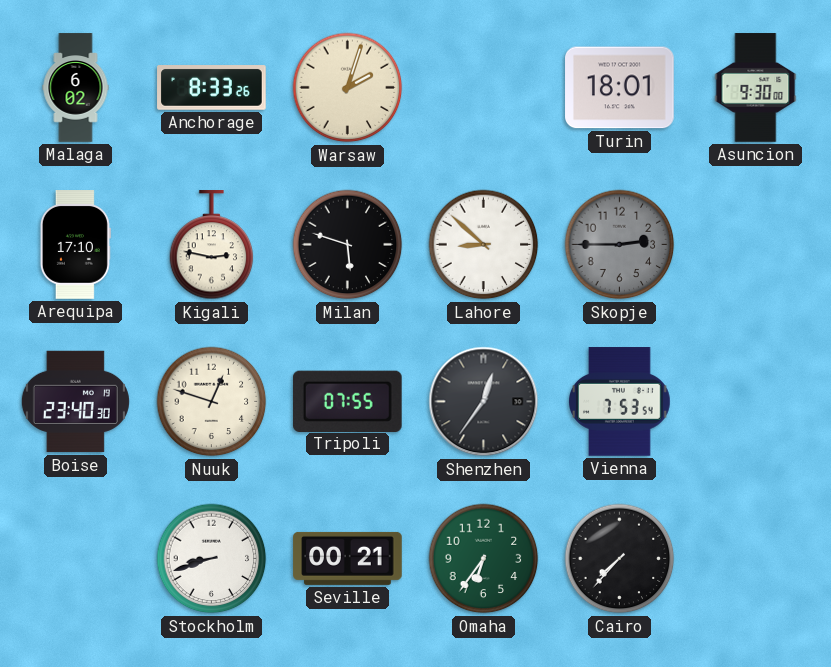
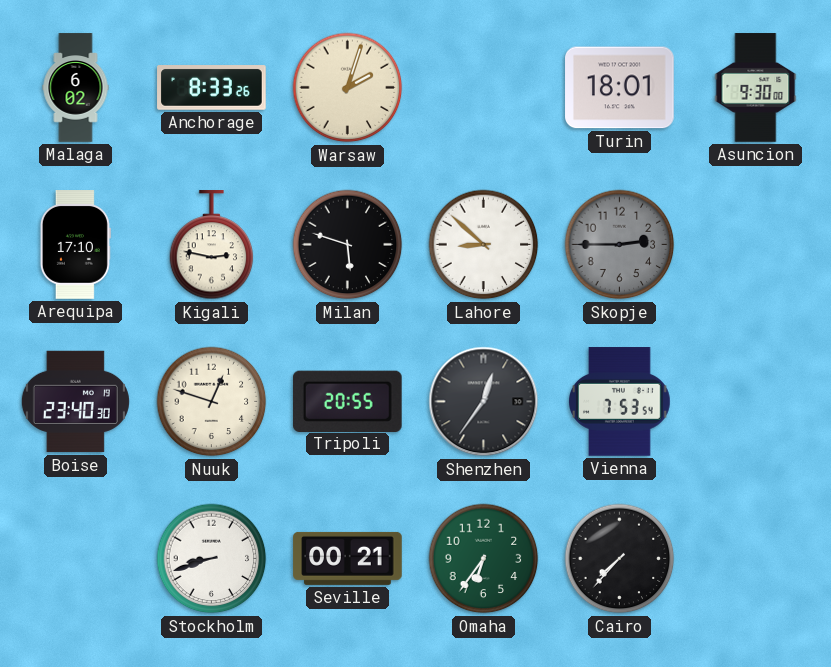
Tripoli: 07:55 -> 20:55 (347, 401)
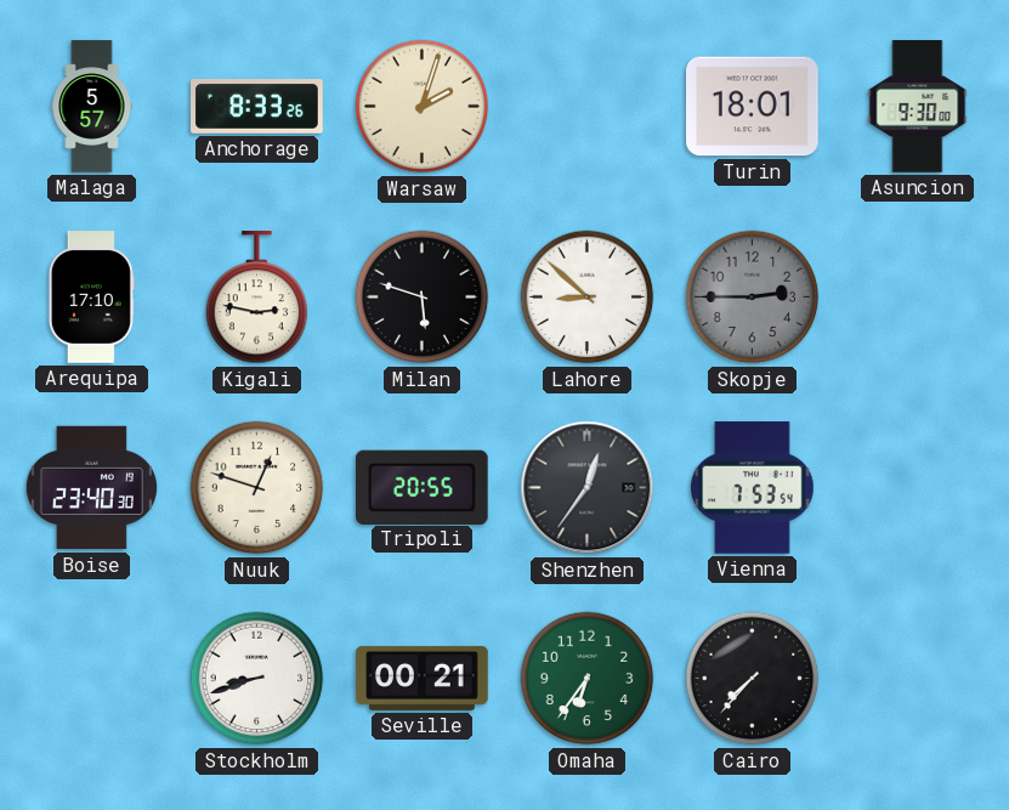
Malaga: 6:02 -> 5:57 (92, 107)
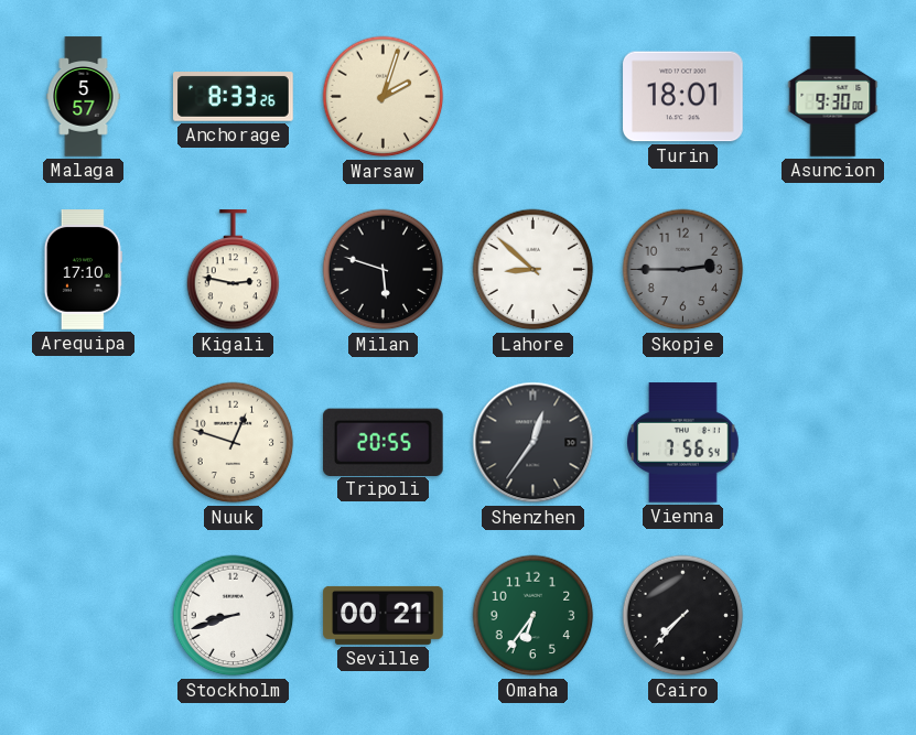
Boise: 23:40 -> none (91, 488)
Vienna: 7:53 -> 7:56 (683, 443)
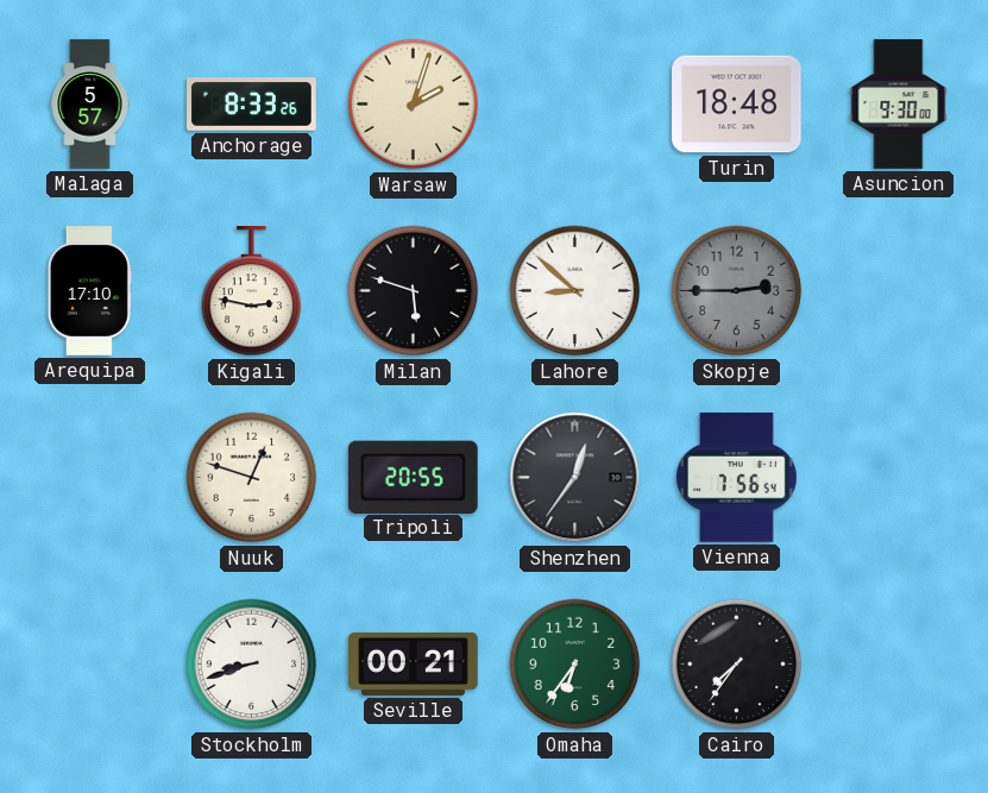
Turin: 18:01 -> 18:48 (737, 105)
Cairo: 7:37 -> 7:36 (737, 665)
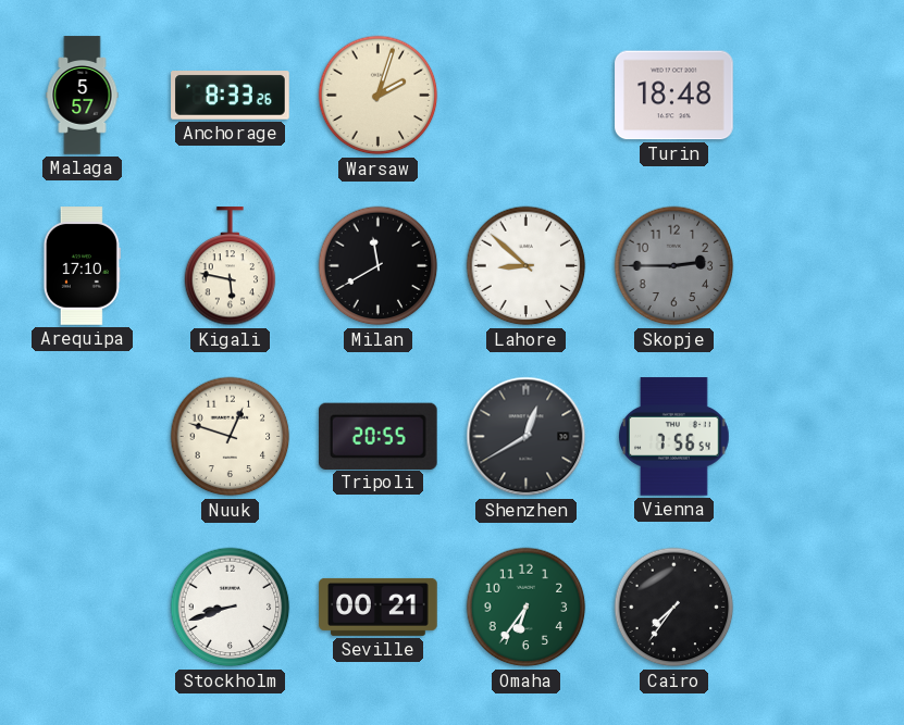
Asuncion: 9:30 -> none (899, 105)
Kigali: 2:47 -> 5:47 (231, 266)
Milan: 5:48 -> 11:40 (379, 266)
Shenzhen: 12:36 -> 12:40 (527, 437)
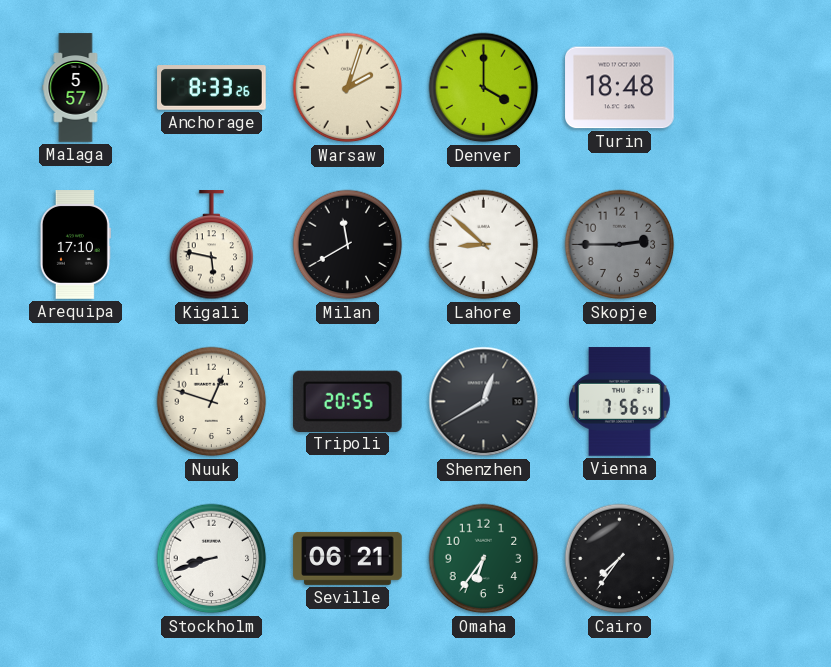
Denver: none -> 4:00 (484, 88)
Seville: 00:21 -> 06:21 (348, 558)
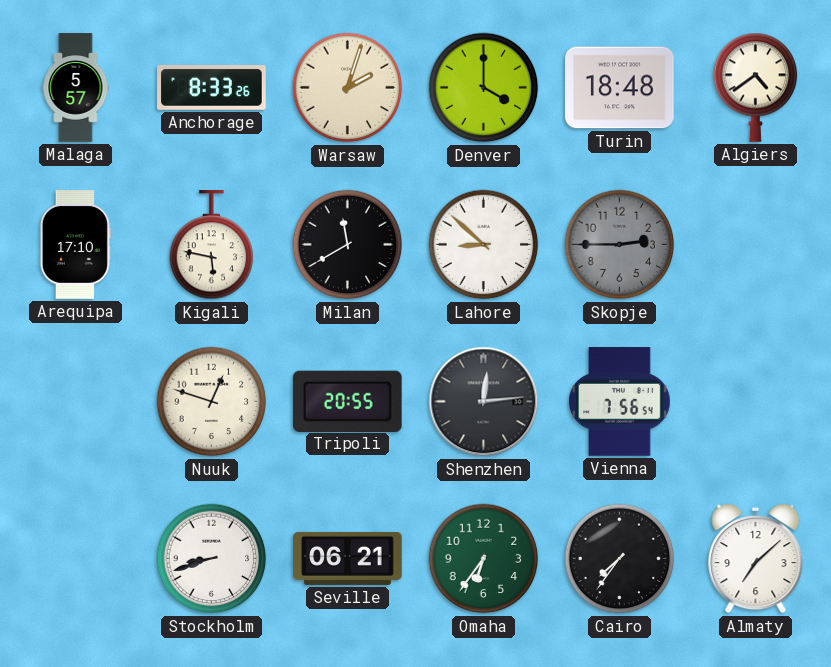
Algiers: none -> 4:39 (756, 87)
Shenzhen: 12:40 -> 12:14 (484, 402)
Almaty: none -> 7:08 (756, 559)
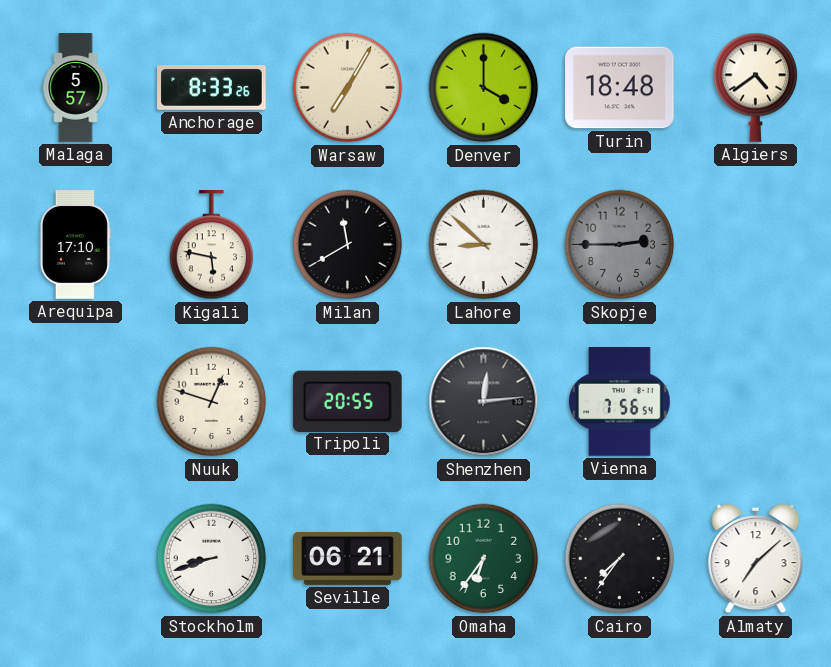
Warsaw: 2:03 -> 7:05 (348, 88)
